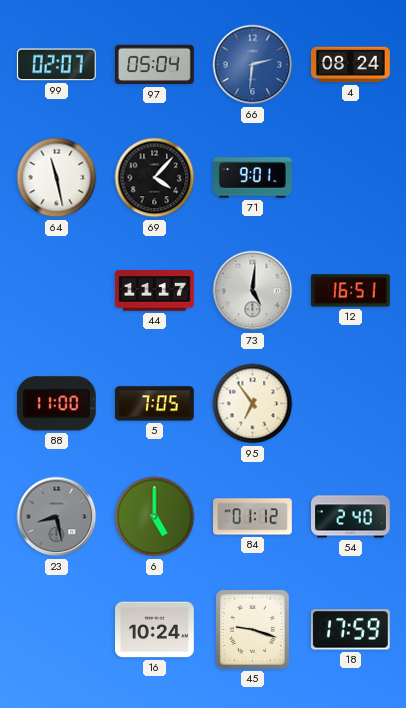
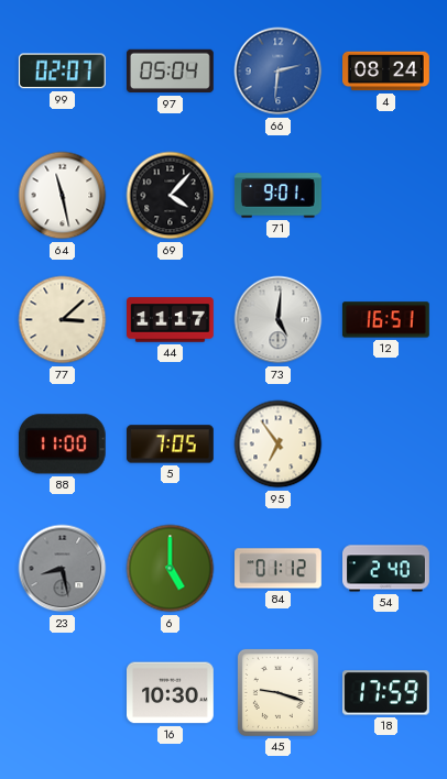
77: none -> 3:08 (63, 320)
16: 10:24 -> 10:30 (171, 693)
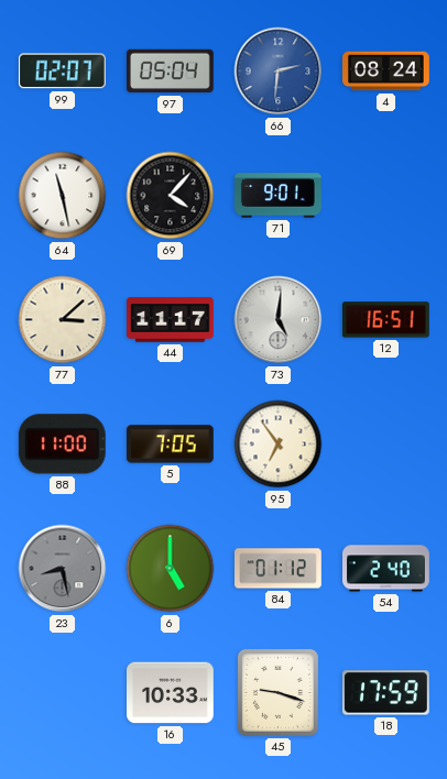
16: 10:30 -> 10:33 (171, 693)
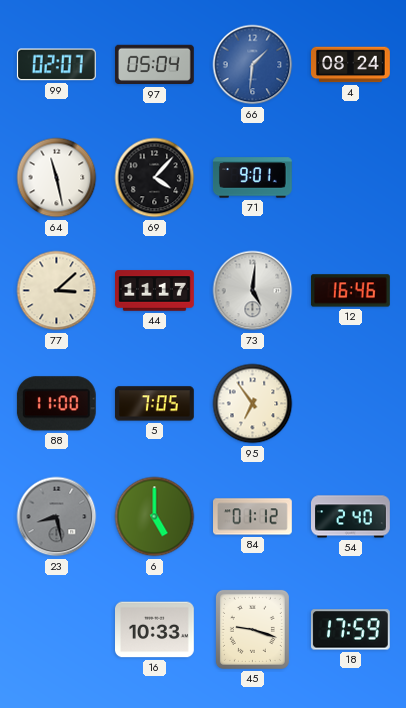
66: 2:31 -> 1:31 (253, 65)
12: 16:51 -> 16:46 (350, 291)
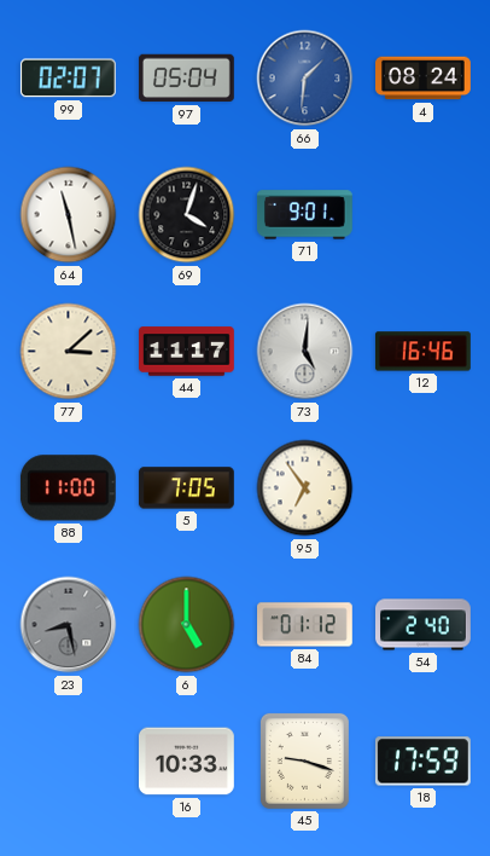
69: 4:07 -> 4:03 (187, 215)
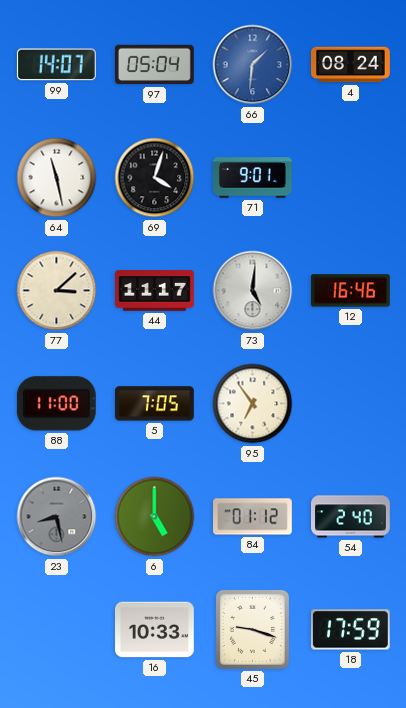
99: 02:07 -> 14:07 (56, 65)
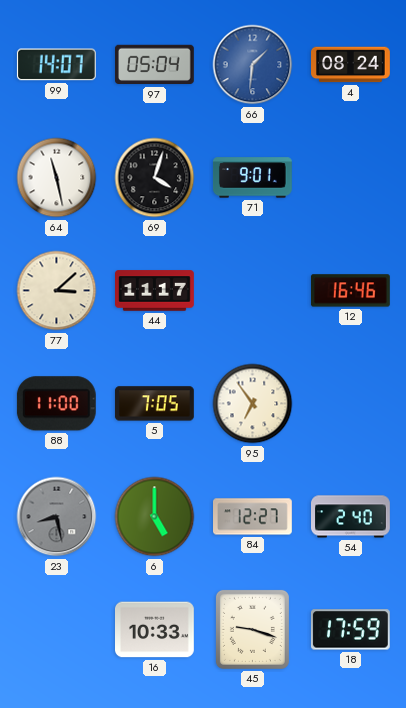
73: 5:01 -> none (253, 291)
84: 01:12 -> 12:27 (253, 517)
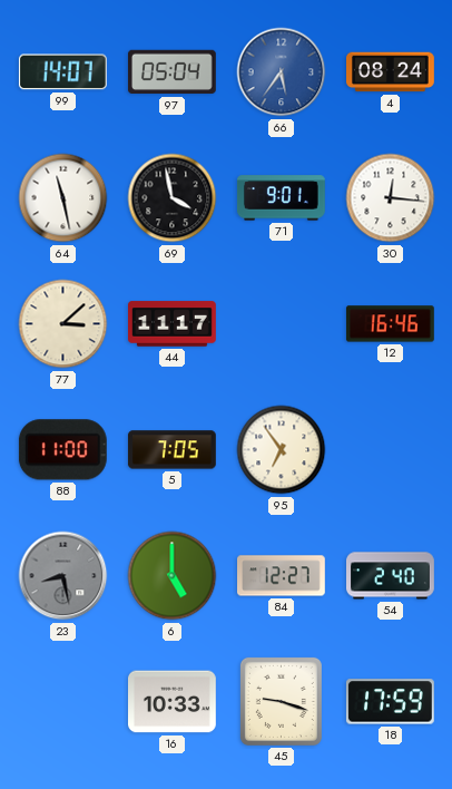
66: 1:31 -> 5:36 (282, 72)
69: 4:03 -> 3:58 (173, 198)
30: none -> 12:16 (391, 198)
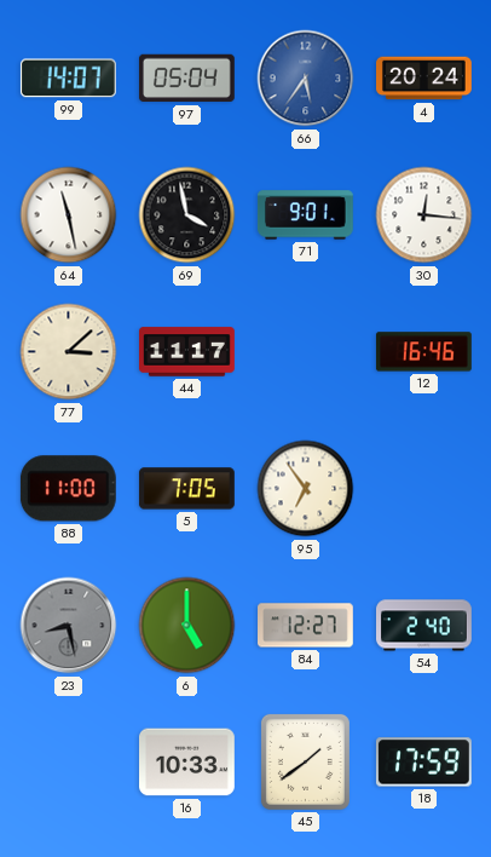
4: 08:24 -> 20:24 (424, 79)
45: 9:18 -> 1:39 (305, 761)
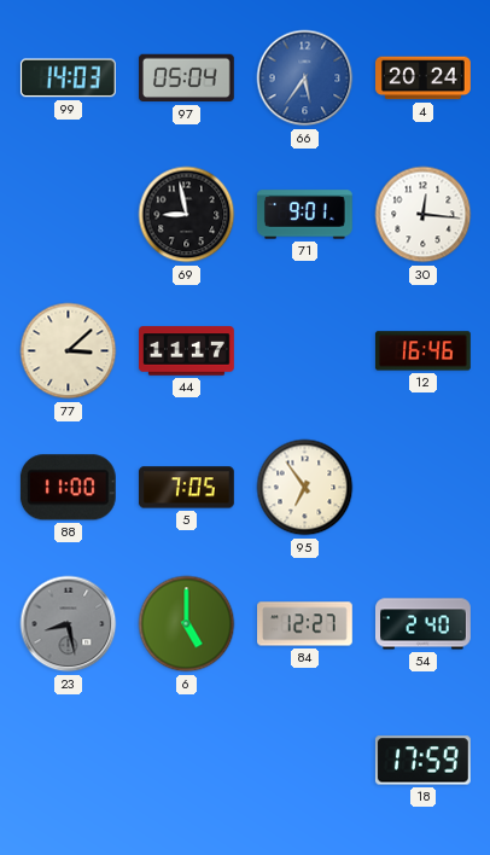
99: 14:07 -> 14:03 (68, 78)
64: 11:28 -> none (69, 215)
69: 3:58 -> 8:58 (187, 215)
16: 10:33 -> none (187, 763)
45: 1:39 -> none (305, 761)
